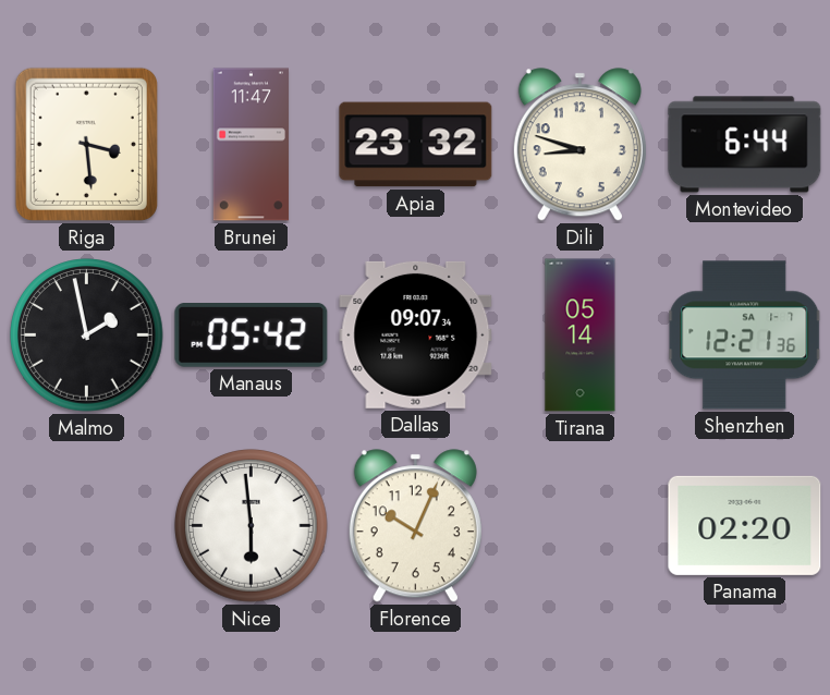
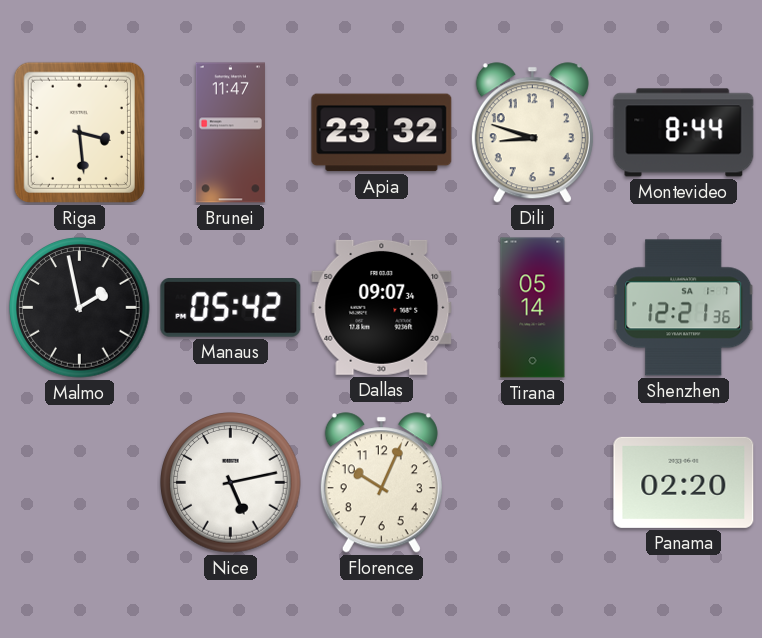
Montevideo: 6:44 -> 8:44 (684, 133)
Nice: 5:59 -> 5:13 (231, 483)
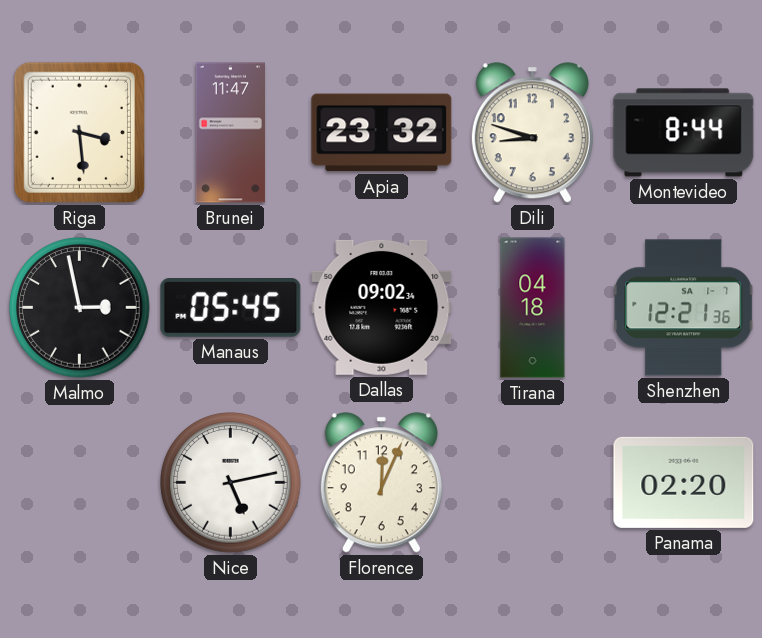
Malmo: 1:58 -> 2:58 (80, 308)
Manaus: 05:42 -> 05:45 (231, 308)
Dallas: 09:07 -> 09:02 (382, 307)
Tirana: 05:14 -> 04:18 (533, 308)
Florence: 10:04 -> 12:04 (381, 483)
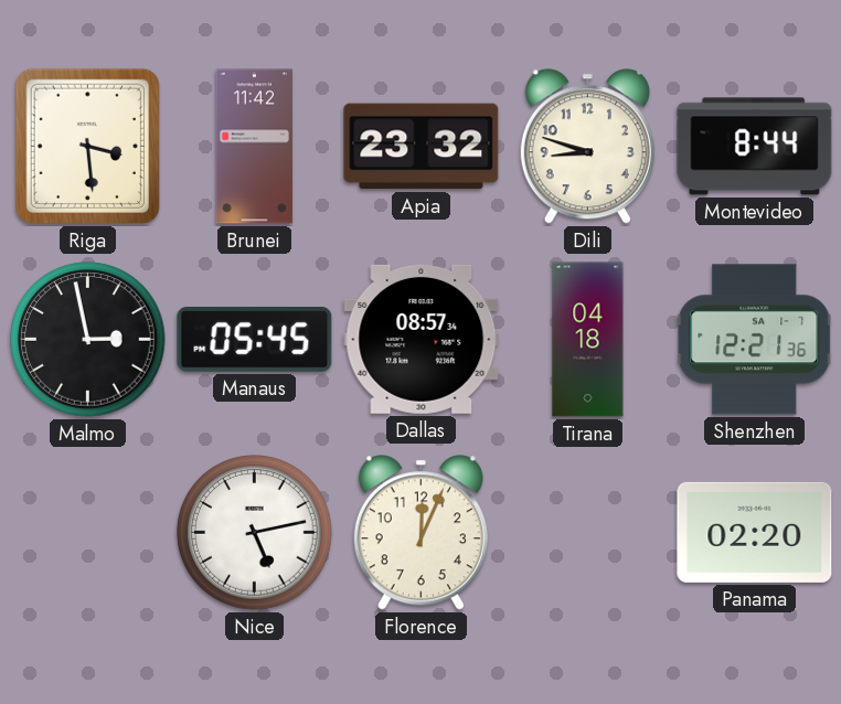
Brunei: 11:47 -> 11:42 (254, 147)
Dallas: 09:02 -> 08:57 (422, 339)
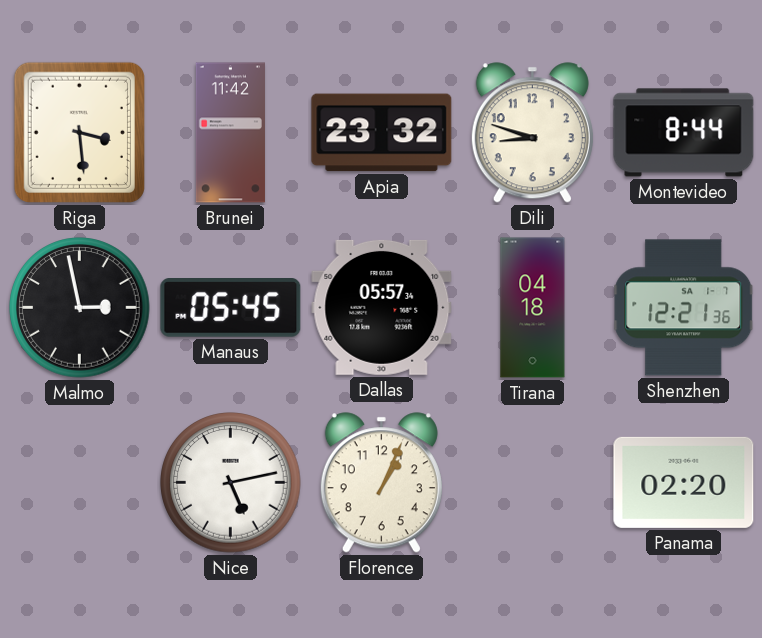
Dallas: 08:57 -> 05:57 (382, 307)
Florence: 12:04 -> 1:04 (381, 483)
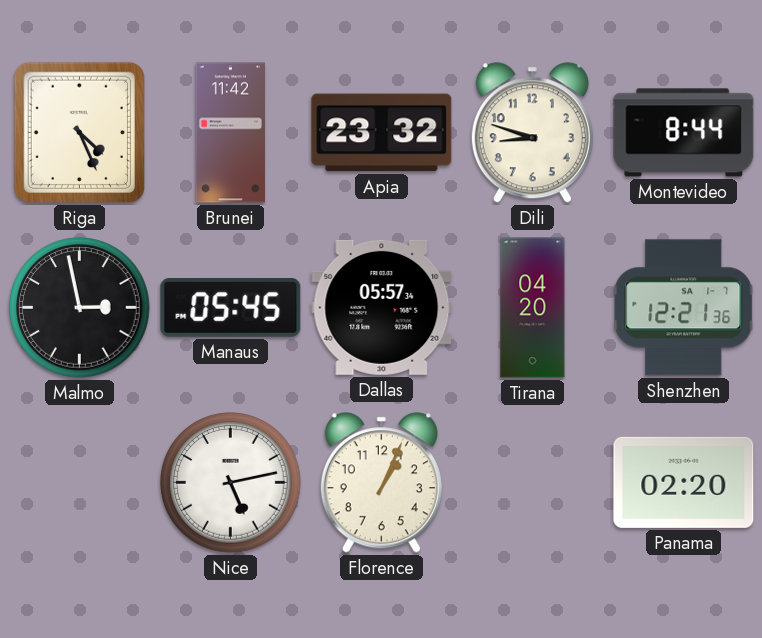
Riga: 3:29 -> 4:26 (79, 132)
Tirana: 04:18 -> 04:20 (533, 308)
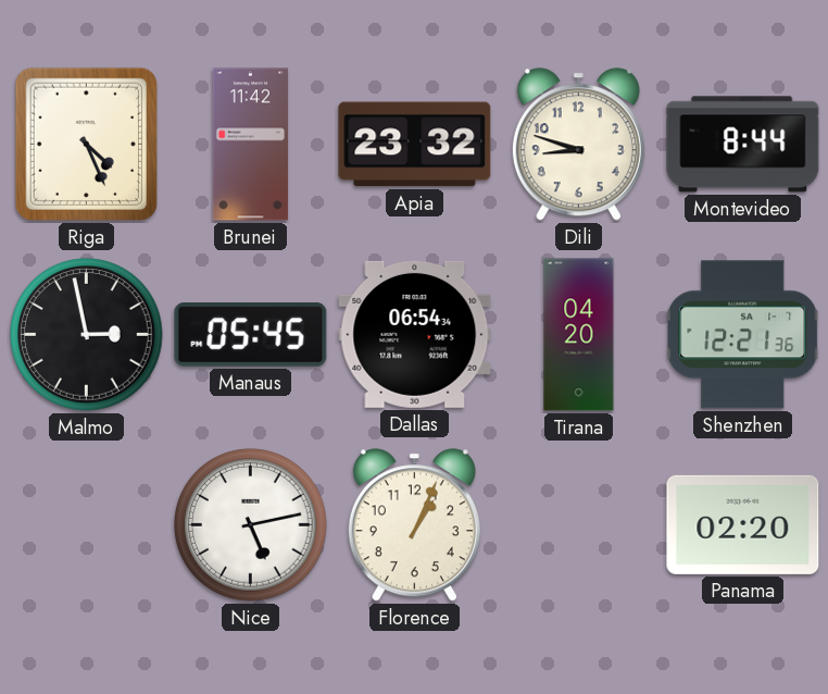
Dallas: 05:57 -> 06:54 (415, 334)
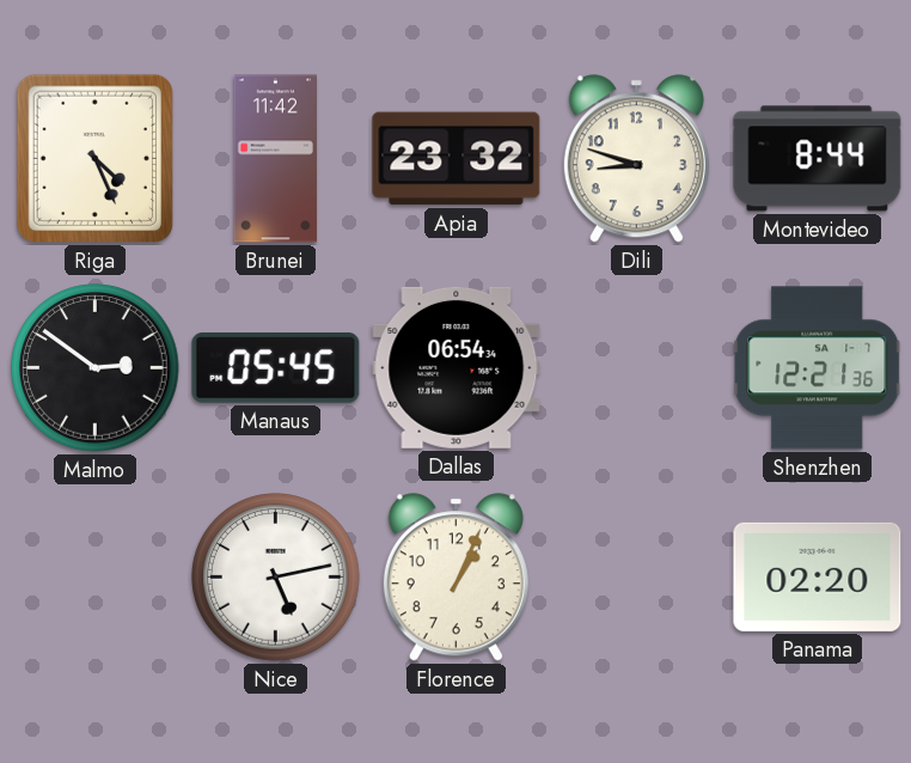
Malmo: 2:58 -> 2:51 (96, 368)
Tirana: 04:20 -> none (579, 335)
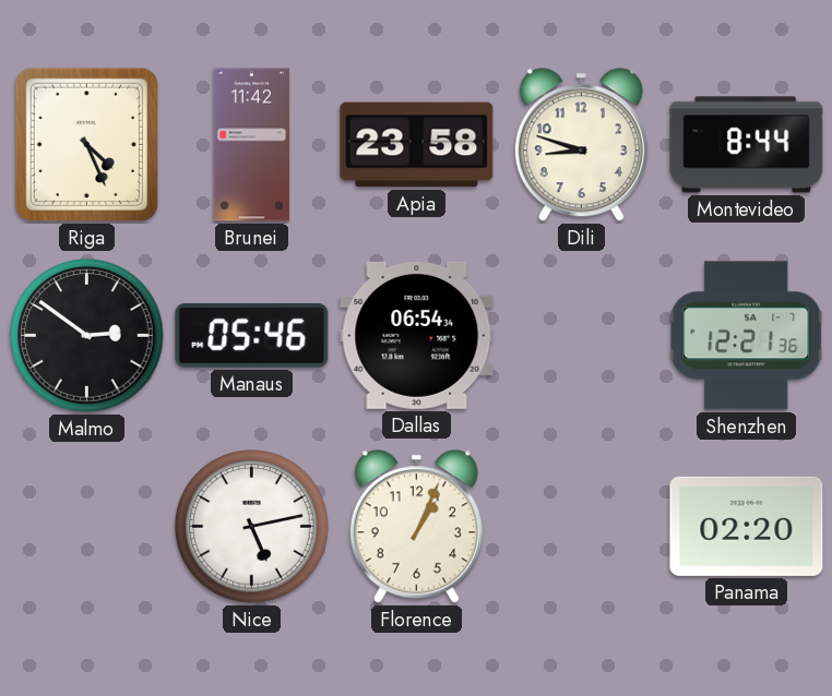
Apia: 23:32 -> 23:58 (417, 145)
Manaus: 05:45 -> 05:46 (252, 336)
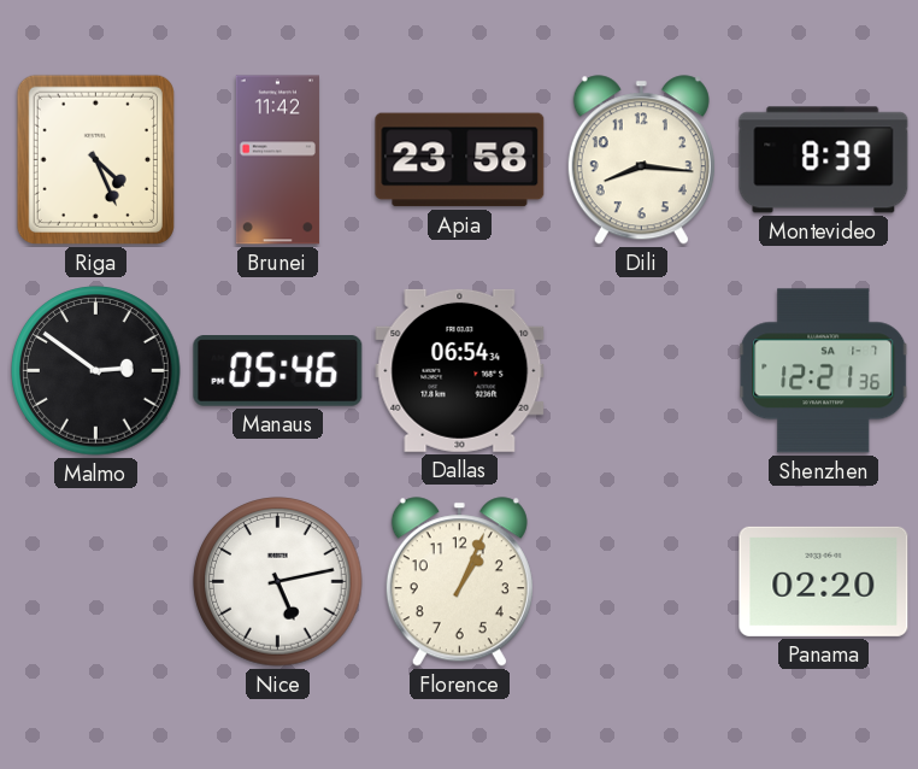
Dili: 8:48 -> 8:16 (641, 160)
Montevideo: 8:44 -> 8:39 (824, 160)
